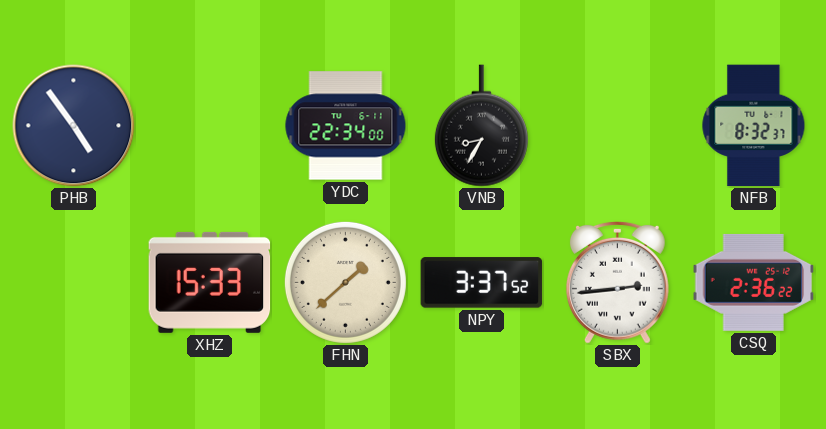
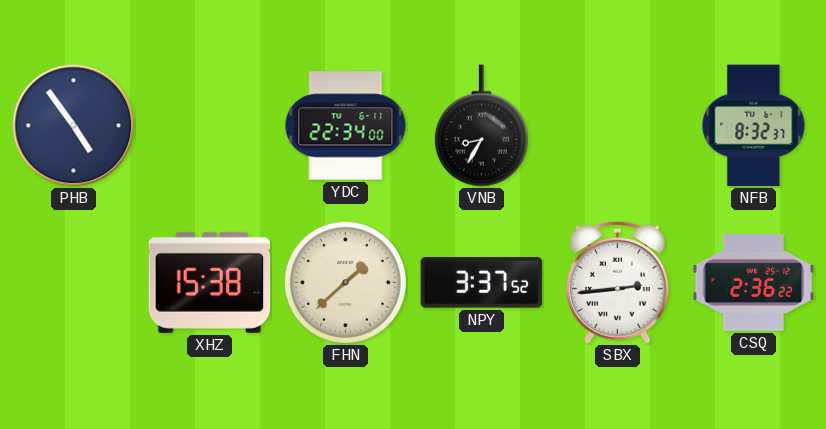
XHZ: 15:33 -> 15:38 (210, 282)
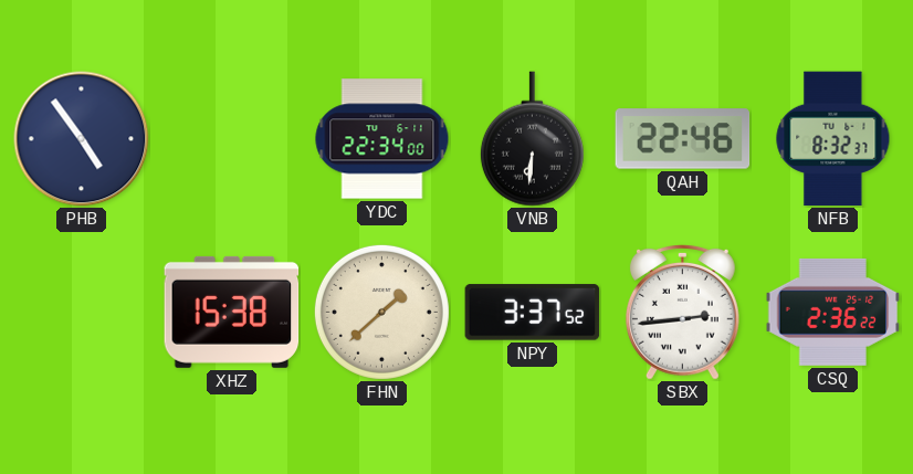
VNB: 8:35 -> 6:31 (532, 139)
QAH: none -> 22:46 (683, 139)
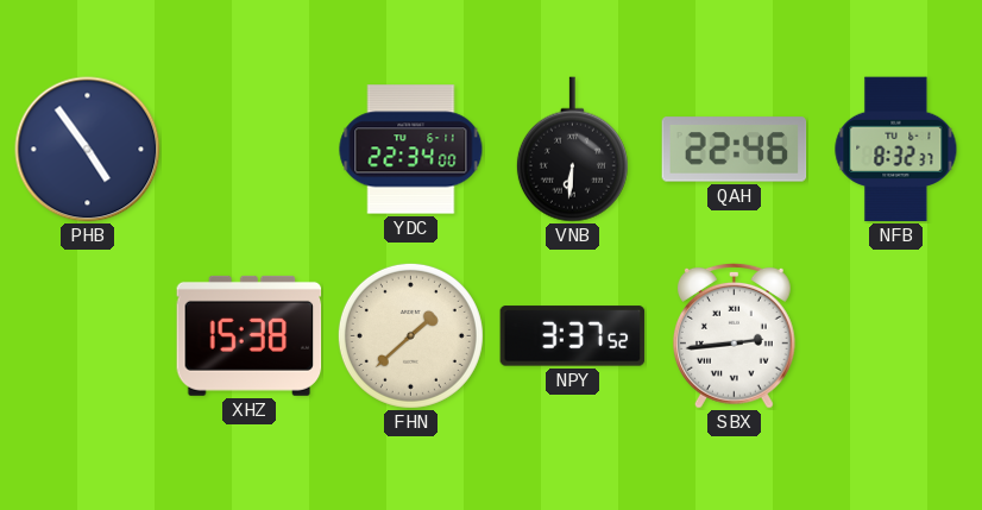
CSQ: 2:36 -> none (833, 312)
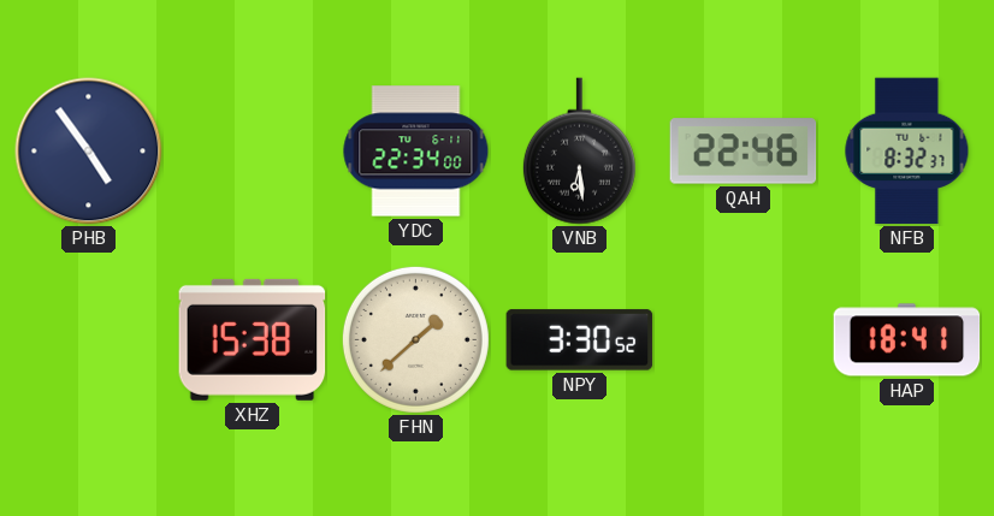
VNB: 6:31 -> 6:29 (579, 152)
NPY: 3:37 -> 3:30 (580, 340)
SBX: 2:44 -> none (734, 335)
HAP: none -> 18:41 (907, 340)
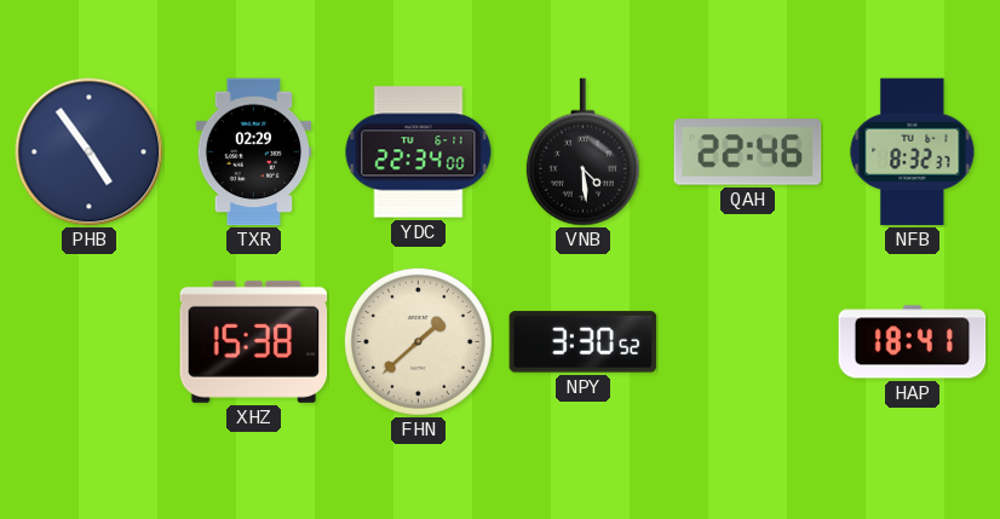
TXR: none -> 02:29 (254, 152)
VNB: 6:29 -> 4:29 (582, 152)
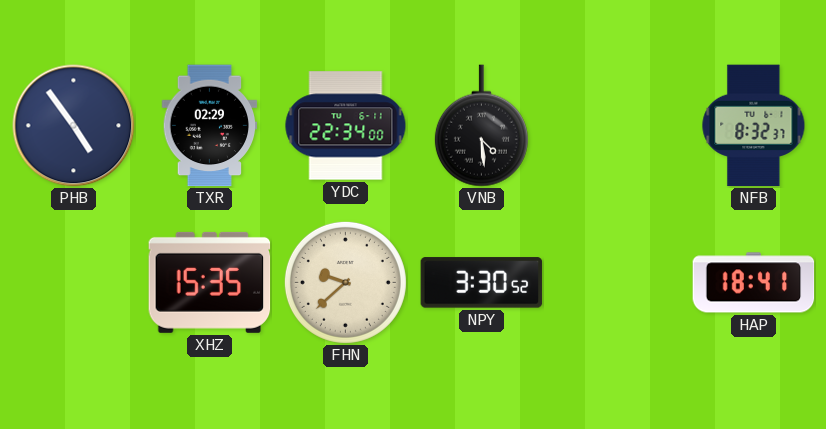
QAH: 22:46 -> none (748, 152)
XHZ: 15:38 -> 15:35 (210, 282)
FHN: 1:38 -> 9:38 (345, 282)
